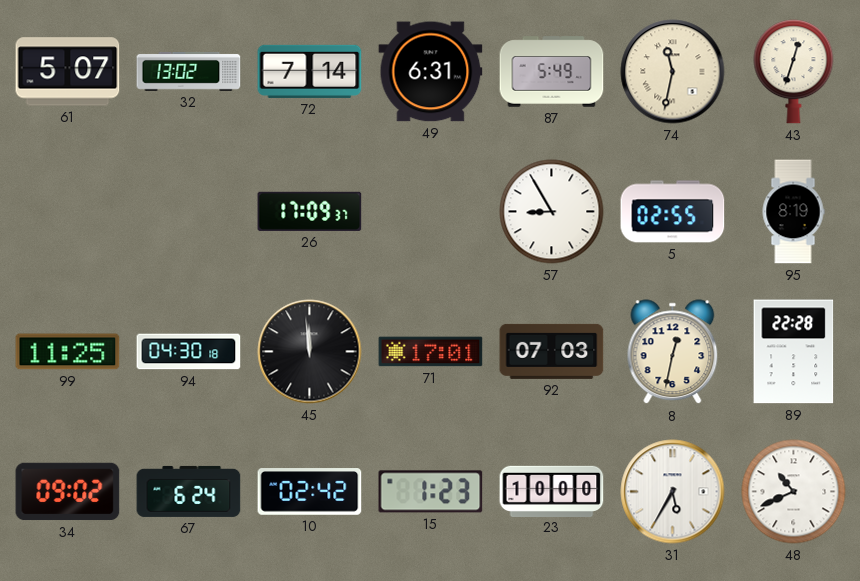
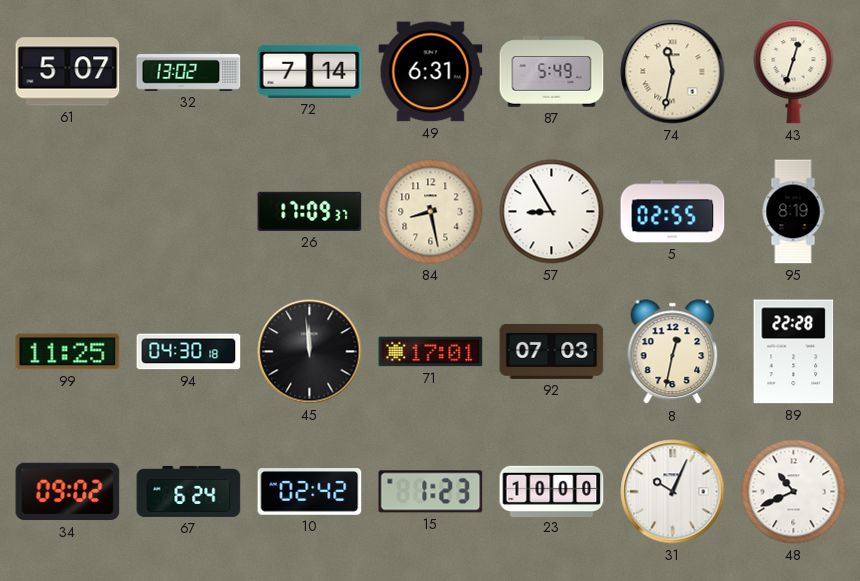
84: none -> 8:28 (431, 212)
31: 5:35 -> 10:04 (673, 492)
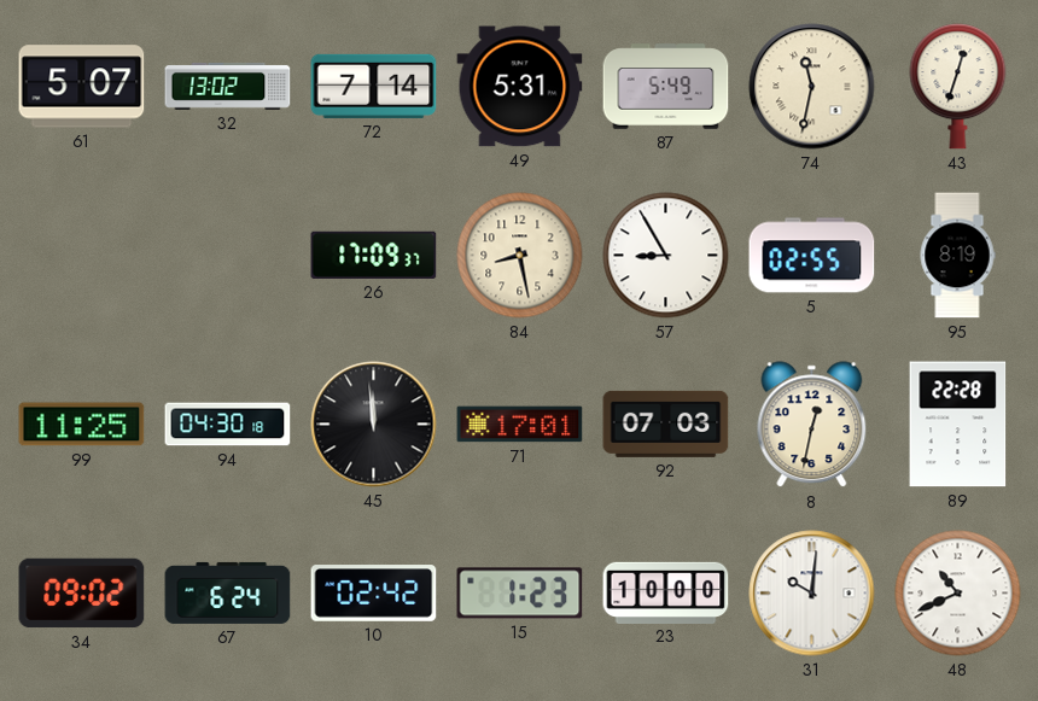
49: 6:31 -> 5:31 (520, 87)
31: 10:04 -> 10:01 (812, 594)
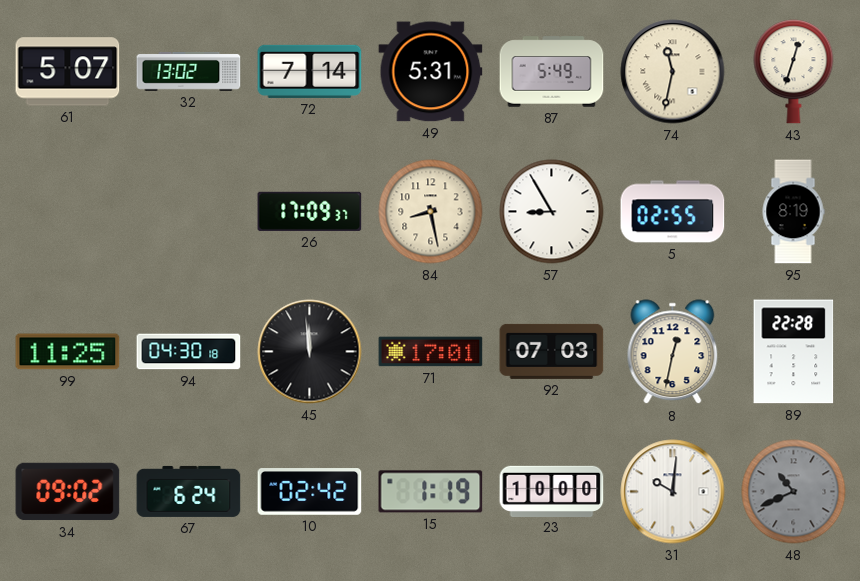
15: 1:23 -> 1:19 (431, 492)
48 dial: white -> grey (794, 492)
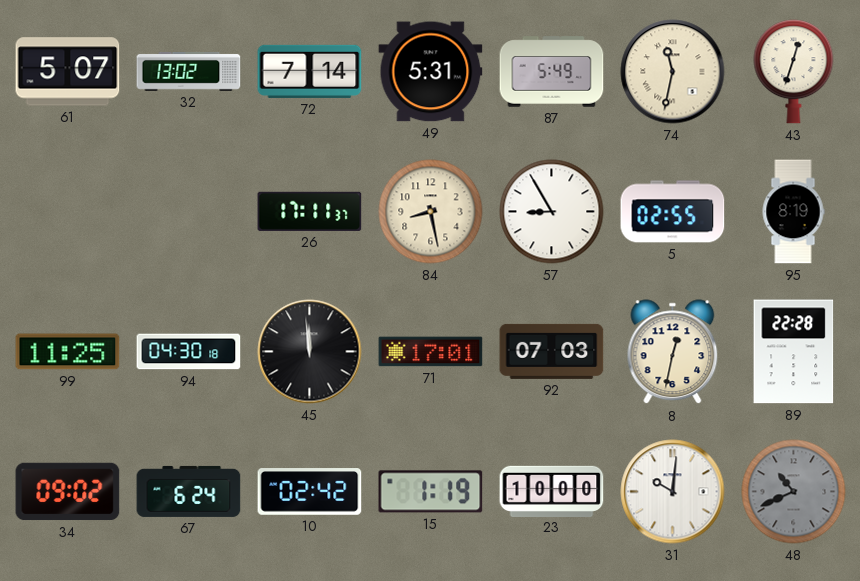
26: 17:09 -> 17:11 (310, 211)
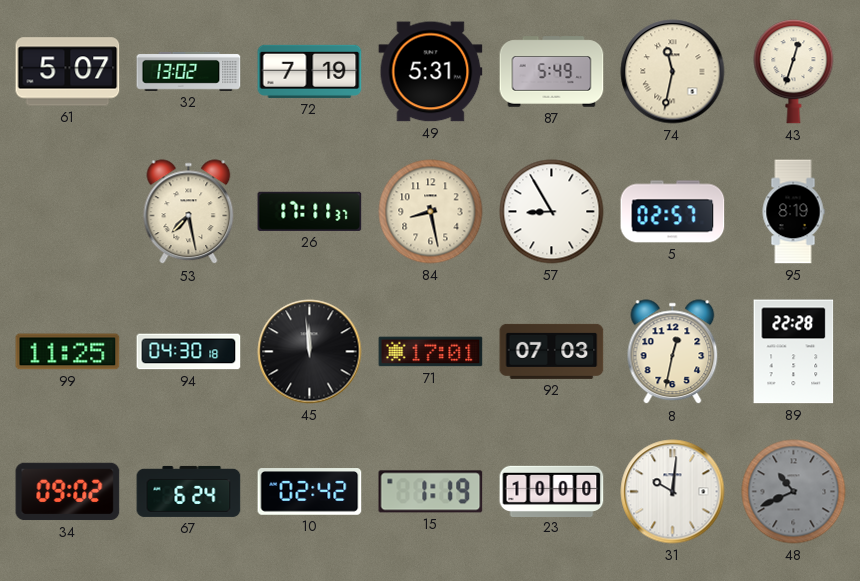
72: 7:14 -> 7:19 (310, 71)
53: none -> 7:28 (189, 212)
5: 02:55 -> 02:57 (673, 212)
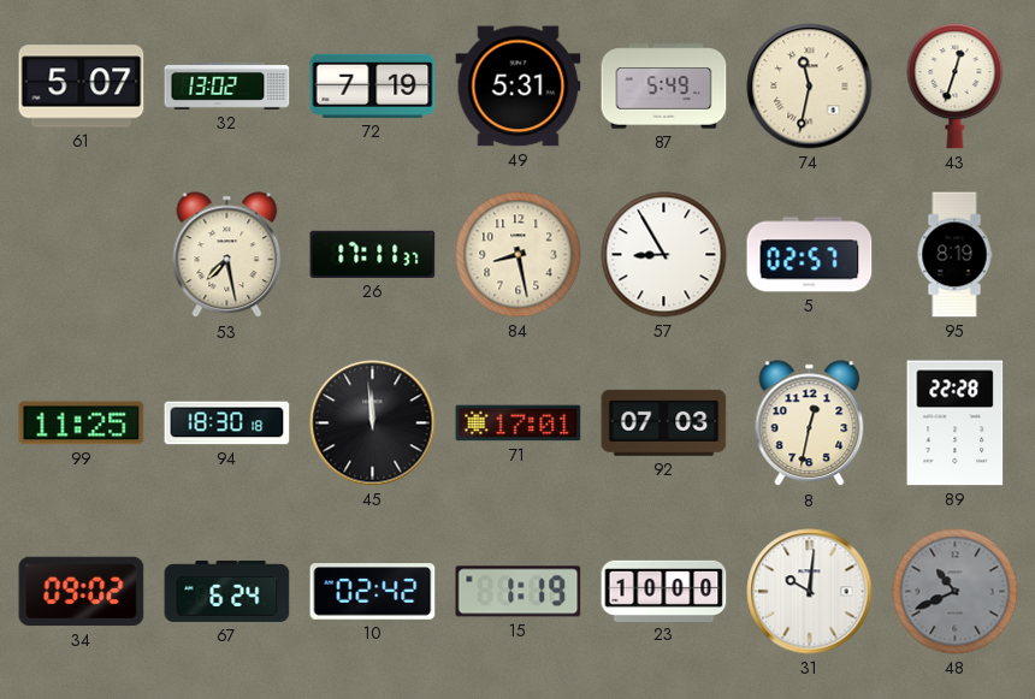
94: 04:30 -> 18:30 (227, 423)
